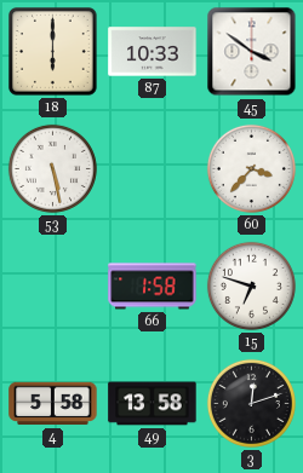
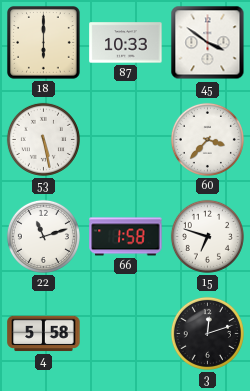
22: none -> 11:12 (43, 236)
49: 13:58 -> none (153, 404)
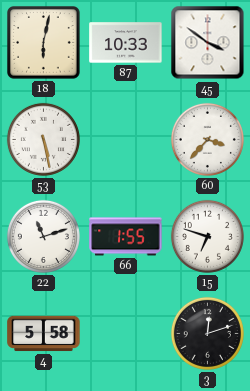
18: 6:00 -> 6:02 (44, 43)
66: 1:58 -> 1:55 (126, 237)
